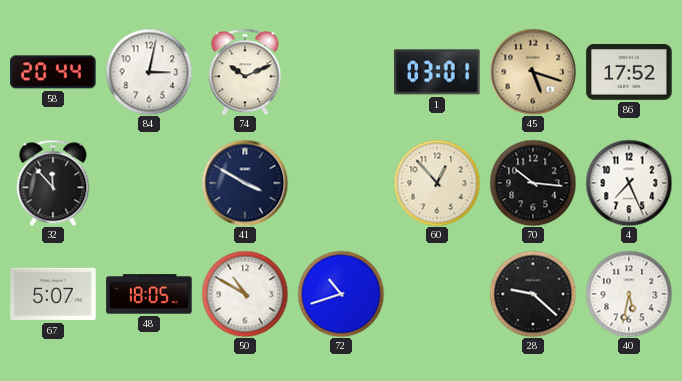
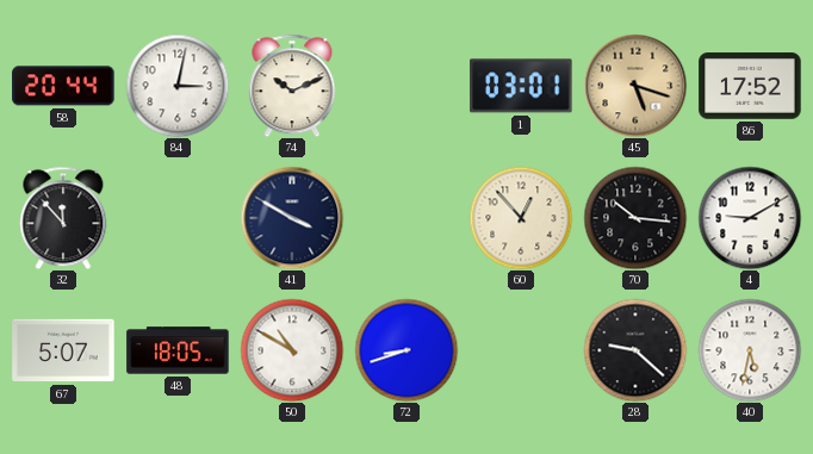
4: 7:26 -> 9:10 (750, 218)
72: 10:42 -> 8:42 (406, 350)
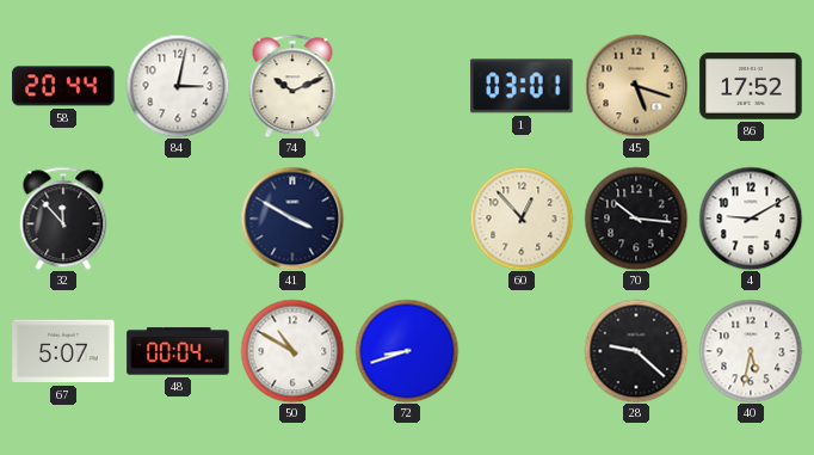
48: 18:05 -> 00:04 (178, 351)
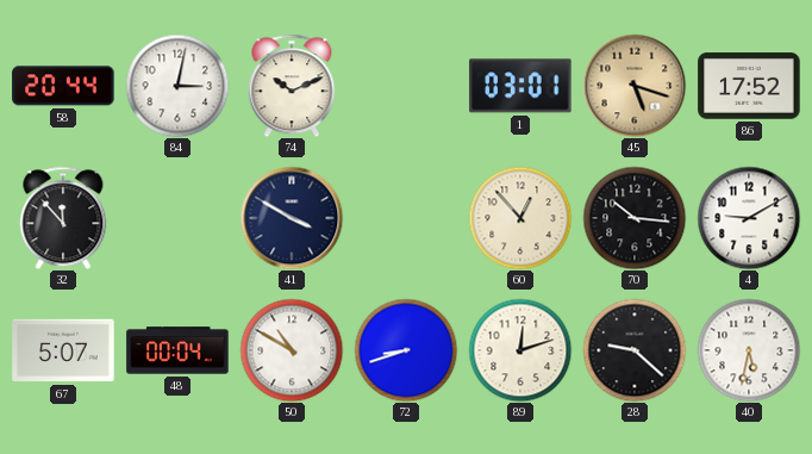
89: none -> 12:12 (520, 350)
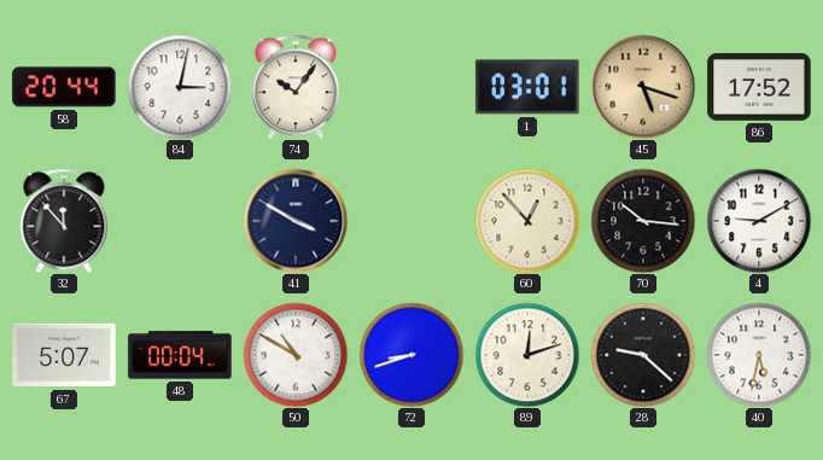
74: 10:11 -> 10:06 (296, 87)
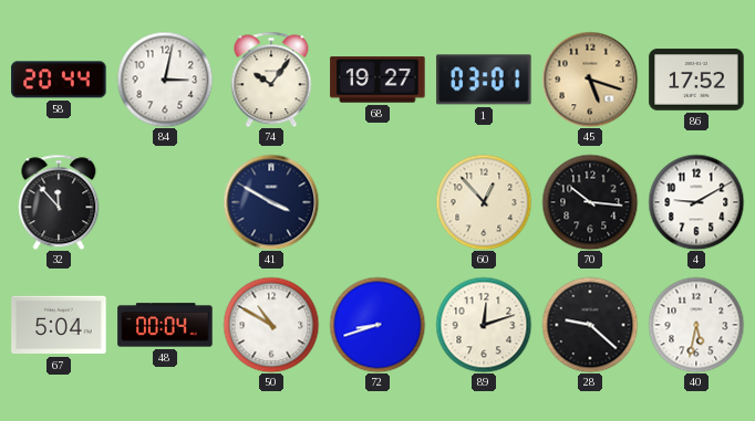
68: none -> 19:27 (377, 80)
67: 5:07 -> 5:04 (59, 325)
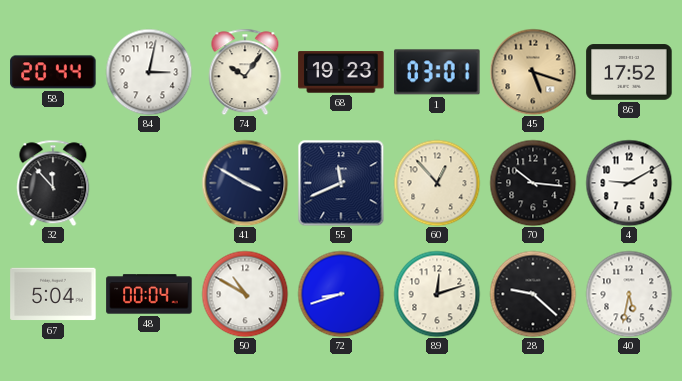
68: 19:27 -> 19:23 (341, 72)
55: none -> 11:41 (341, 183)
